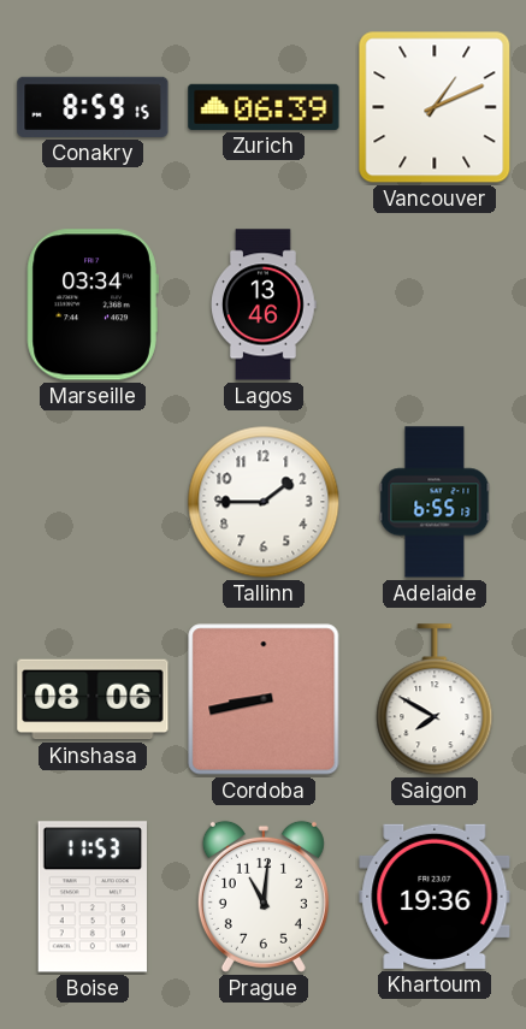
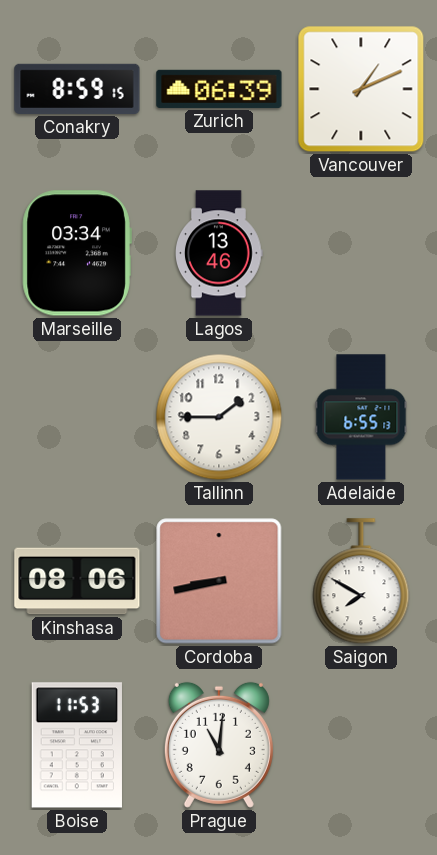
Khartoum: 19:36 -> none (435, 897)
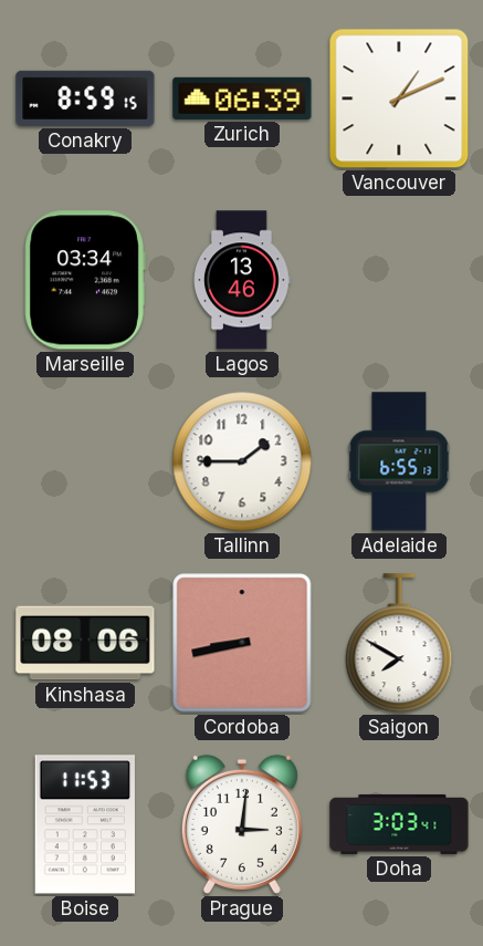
Prague: 11:01 -> 3:01 (242, 824)
Doha: none -> 3:03 (399, 824)
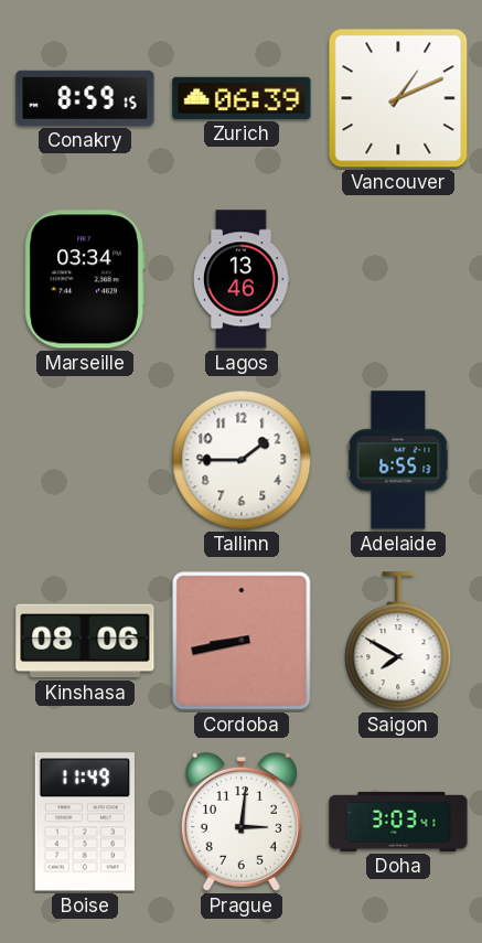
Boise: 11:53 -> 11:49 (85, 822)
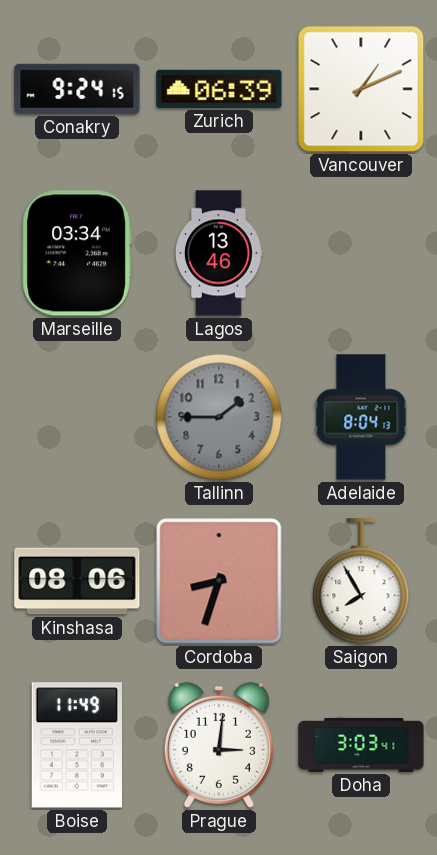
Conakry: 8:59 -> 9:24 (77, 89)
Tallinn dial: white -> grey (219, 417)
Adelaide: 6:55 -> 8:04 (361, 417)
Cordoba: 8:43 -> 8:33 (219, 581)
Saigon: 7:50 -> 7:55 (361, 582)
